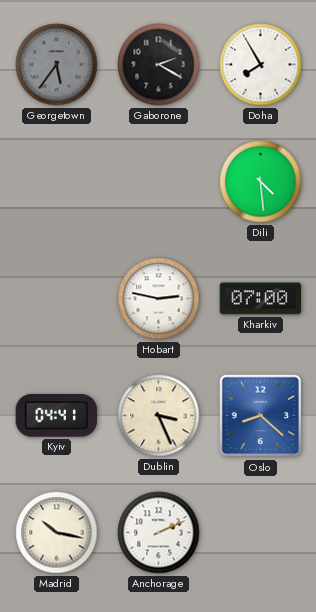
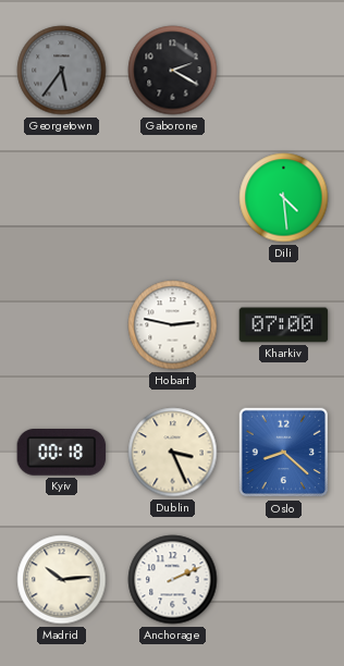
Doha: 7:55 -> none (261, 65)
Kyiv: 04:41 -> 00:18 (62, 453)
Madrid: 10:17 -> 10:14 (62, 580)
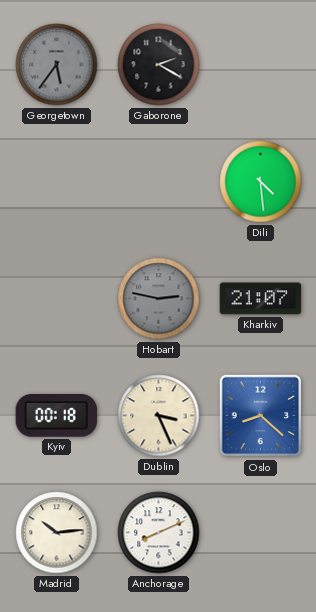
Hobart dial: white -> grey (159, 299)
Kharkiv: 07:00 -> 21:07 (261, 299)
Anchorage: 2:11 -> 8:11 (159, 533)
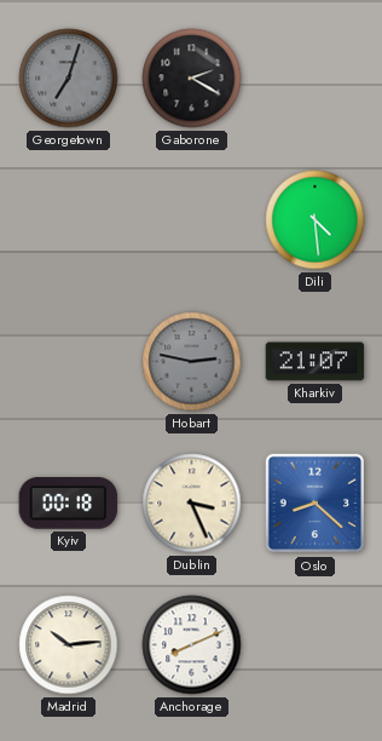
Georgetown: 5:36 -> 7:03 (69, 79)
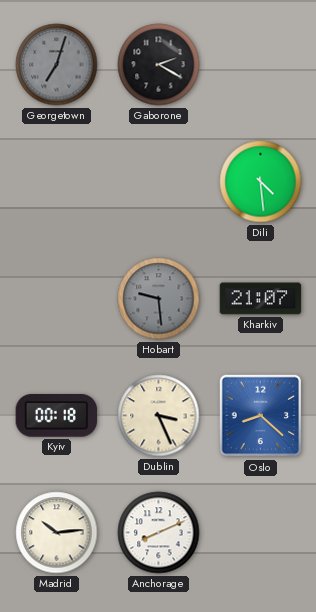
Hobart: 2:47 -> 9:29 (159, 299)
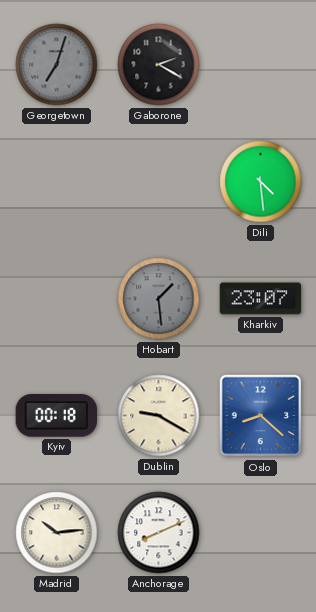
Hobart: 9:29 -> 1:29 (159, 299)
Kharkiv: 21:07 -> 23:07 (261, 299)
Dublin: 3:26 -> 9:20 (159, 416)
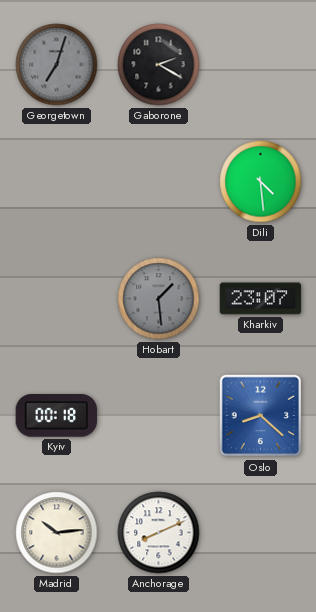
Dublin: 9:20 -> none (159, 416)
